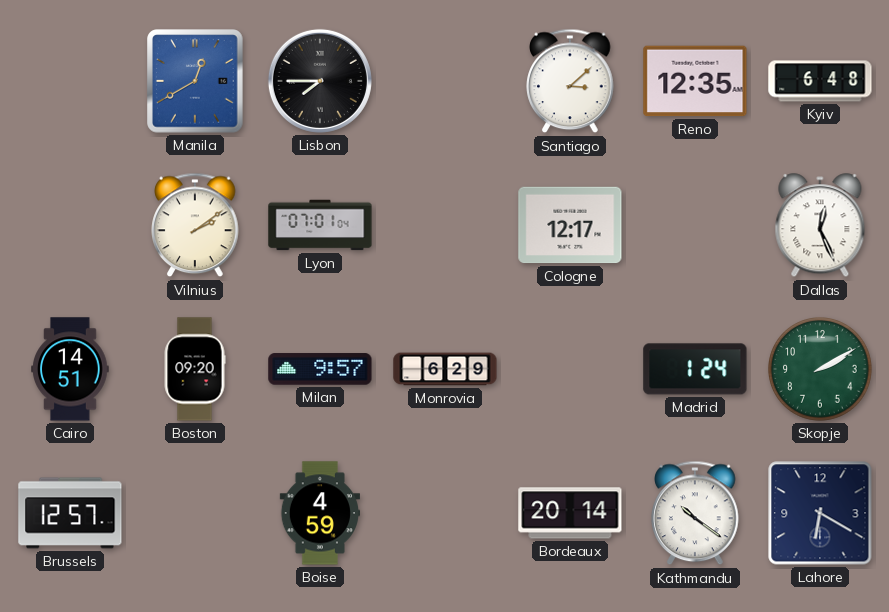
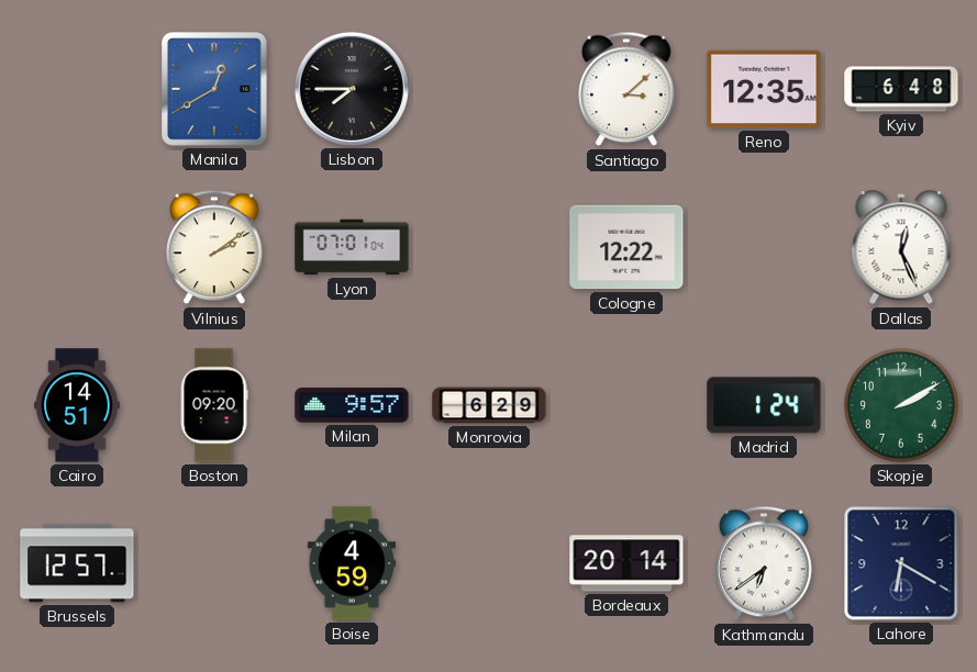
Cologne: 12:17 -> 12:22 (626, 247)
Kathmandu: 10:21 -> 6:39 (764, 563)
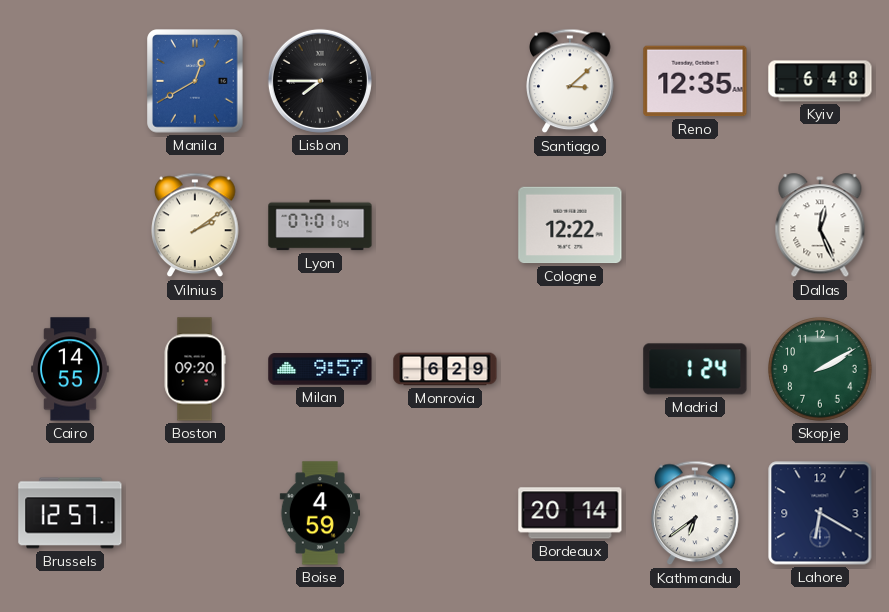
Cairo: 14:51 -> 14:55 (71, 369)
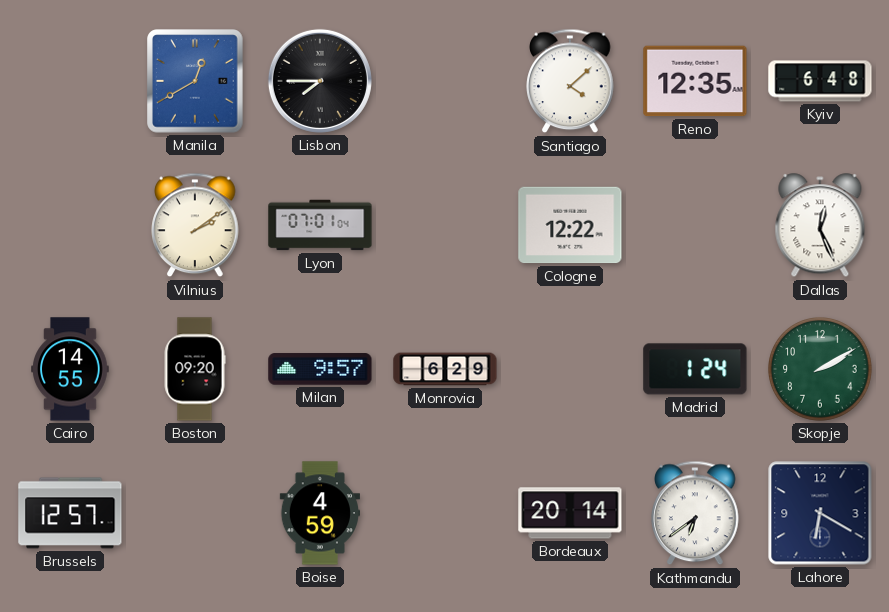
Santiago: 3:08 -> 4:08 (570, 81)
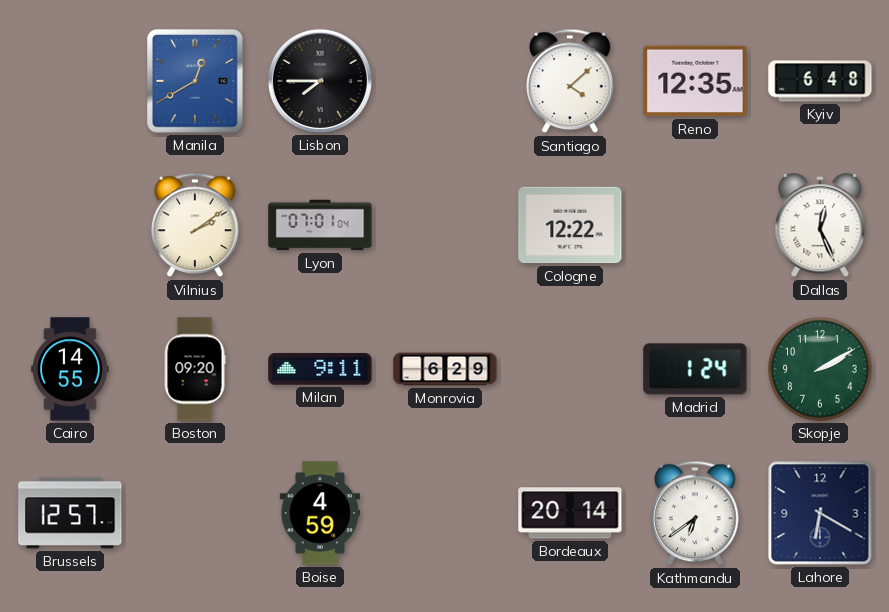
Milan: 9:57 -> 9:11 (320, 369)
